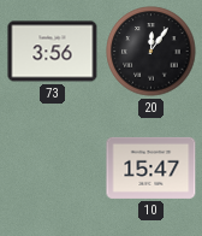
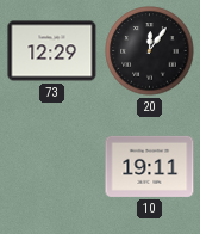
73: 3:56 -> 12:29 (52, 51)
10: 15:47 -> 19:11 (150, 166)
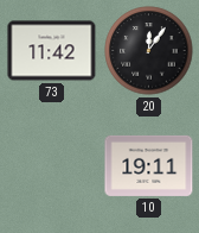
73: 12:29 -> 11:42 (52, 51)
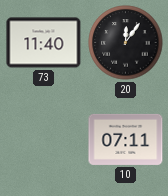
73: 11:42 -> 11:40 (44, 43)
10: 19:11 -> 07:11 (126, 139)
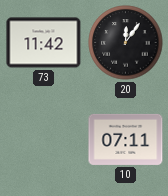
73: 11:40 -> 11:42 (44, 43)
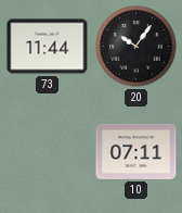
73: 11:42 -> 11:44 (48, 47)
20: 12:06 -> 10:06 (136, 47)
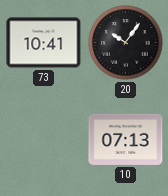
73: 11:44 -> 10:41 (44, 43)
10: 07:11 -> 07:13 (126, 139)
